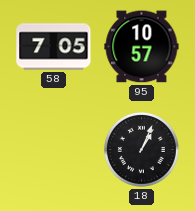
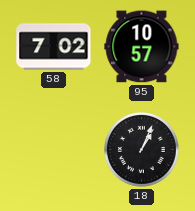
58: 7:05 -> 7:02 (54, 47)
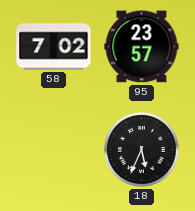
95: 10:57 -> 23:57 (142, 47)
18: 1:04 -> 5:34 (141, 149)
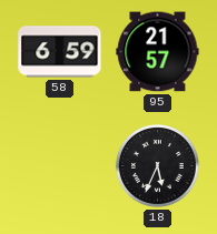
58: 7:02 -> 6:59 (60, 52)
95: 23:57 -> 21:57 (158, 52)
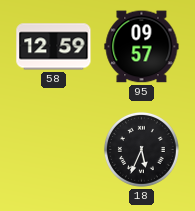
58: 6:59 -> 12:59 (54, 47)
95: 21:57 -> 09:57 (142, 47)
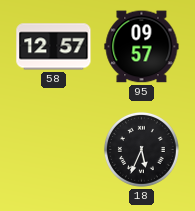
58: 12:59 -> 12:57 (54, 47)
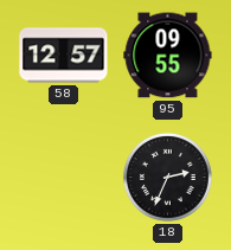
95: 09:57 -> 09:55 (168, 56)
18: 5:34 -> 2:34 (167, 177)
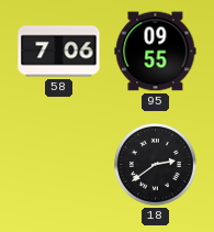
58: 12:57 -> 7:06 (59, 52)
18: 2:34 -> 2:39 (155, 164)
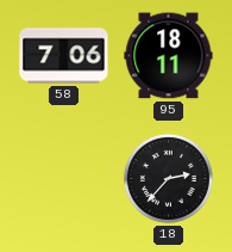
95: 09:55 -> 18:11 (169, 56)
18: 2:39 -> 2:37 (168, 178)
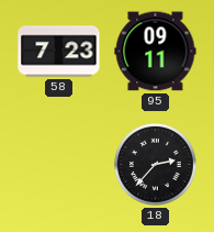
58: 7:06 -> 7:23 (59, 52)
95: 18:11 -> 09:11 (156, 52)
